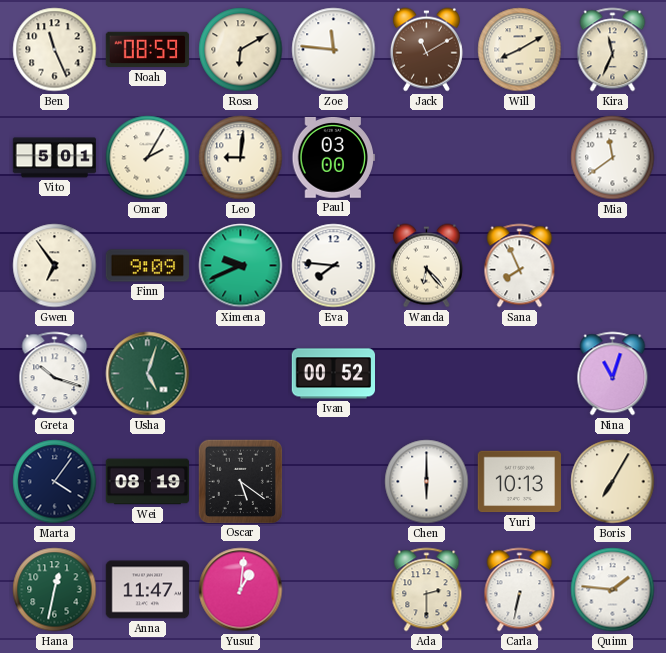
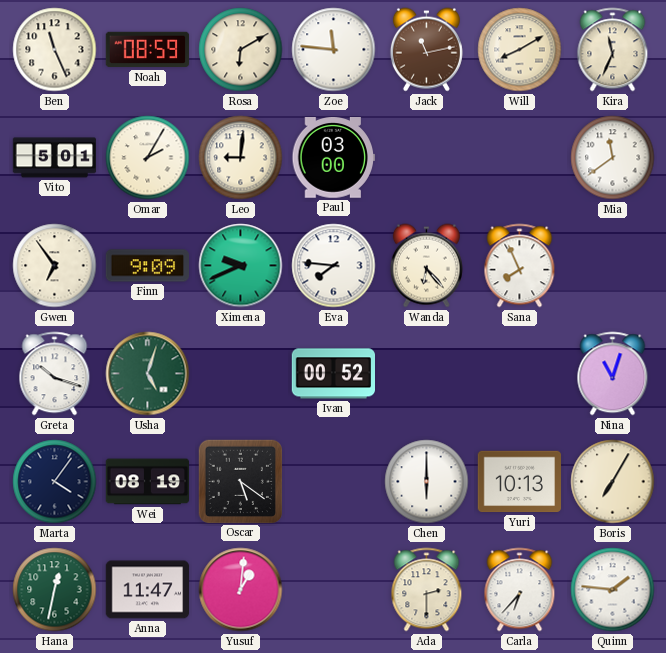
Jack: 11:10 -> 11:13 (426, 50)
Carla: 6:32 -> 6:37 (520, 590)
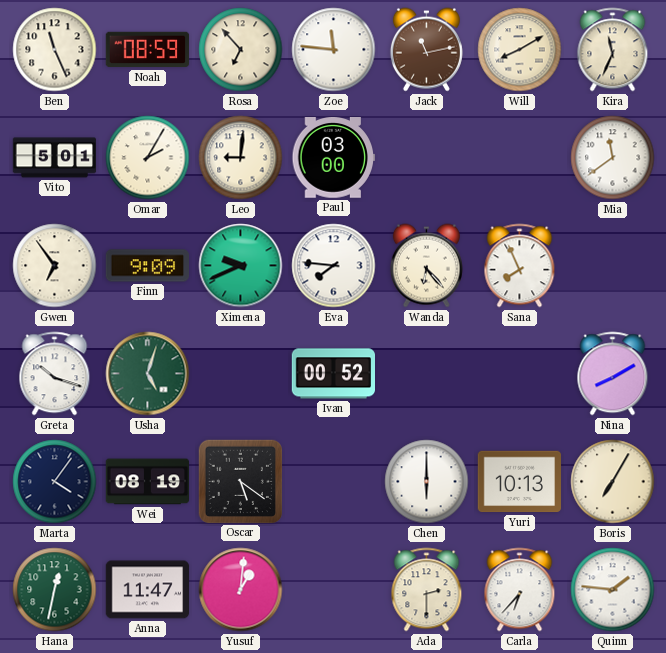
Rosa: 6:10 -> 6:53 (241, 50)
Nina: 11:03 -> 8:10 (613, 374)
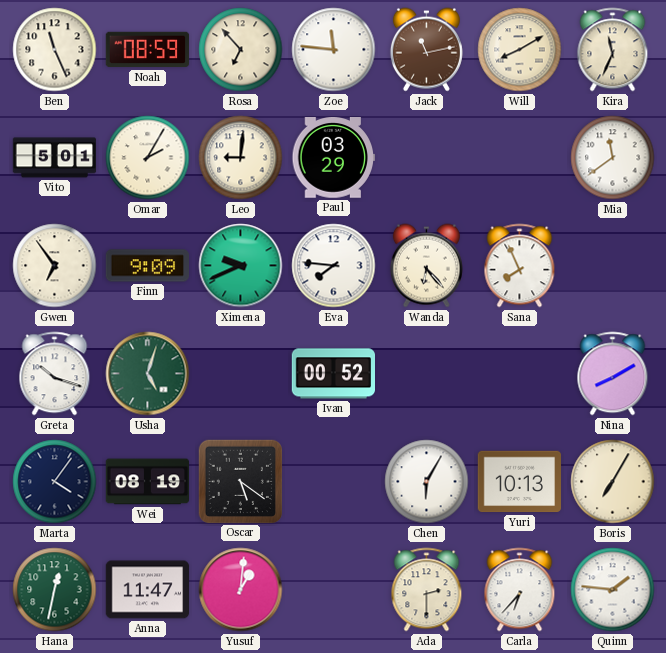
Paul: 03:00 -> 03:29 (333, 158)
Chen: 6:00 -> 6:05 (427, 482)
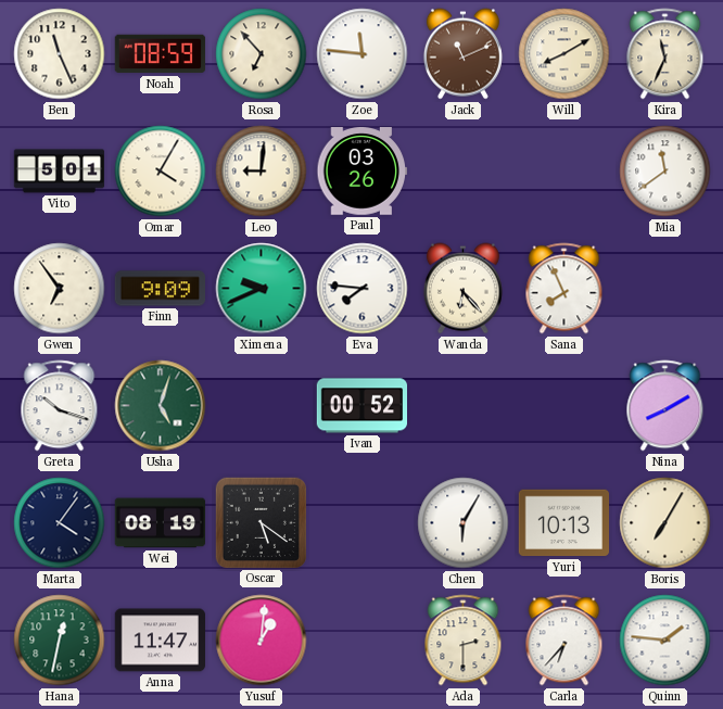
Jack: 11:13 -> 11:11 (462, 54)
Omar: 2:05 -> 4:05 (161, 172)
Paul: 03:29 -> 03:26 (361, 172)
